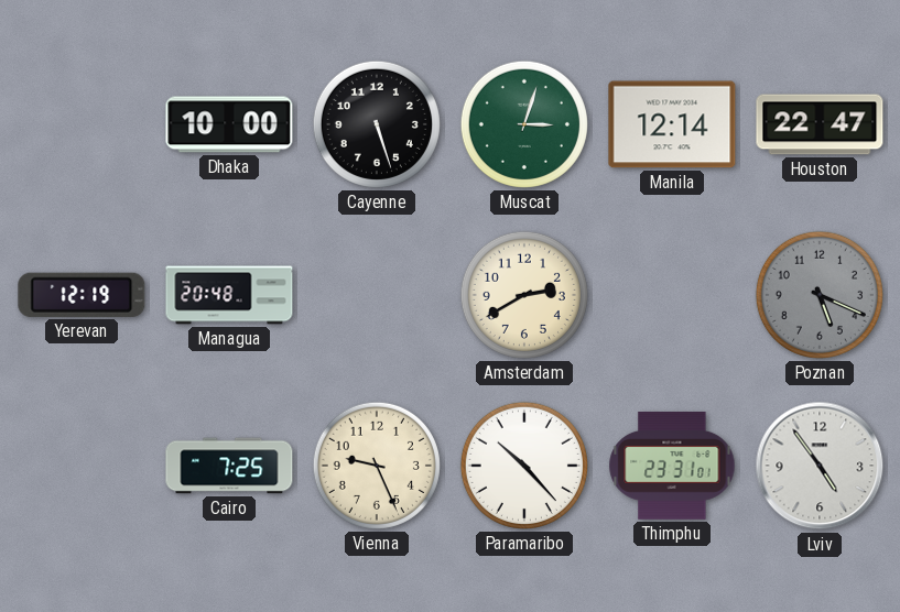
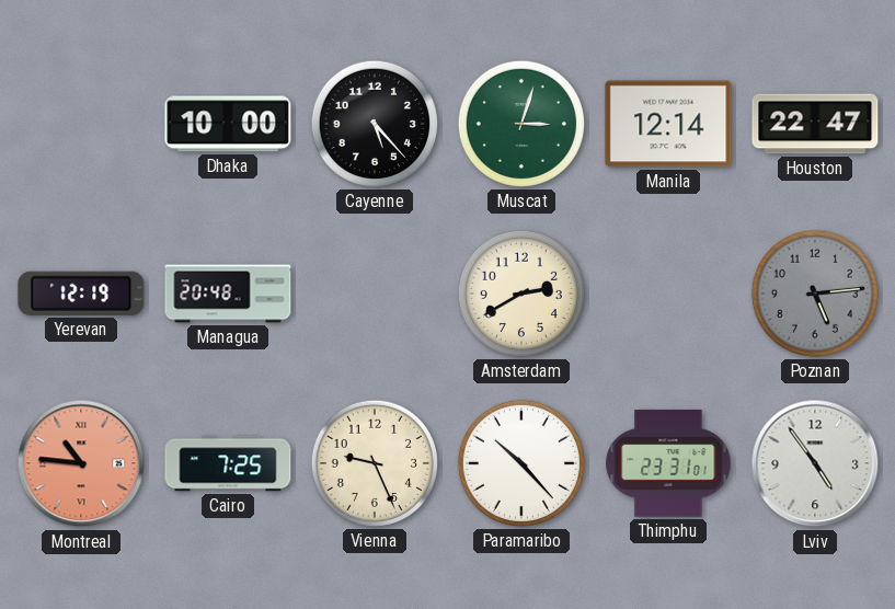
Cayenne: 5:27 -> 5:23 (375, 124)
Poznan: 5:19 -> 5:14 (815, 294)
Montreal: none -> 10:46 (81, 463)
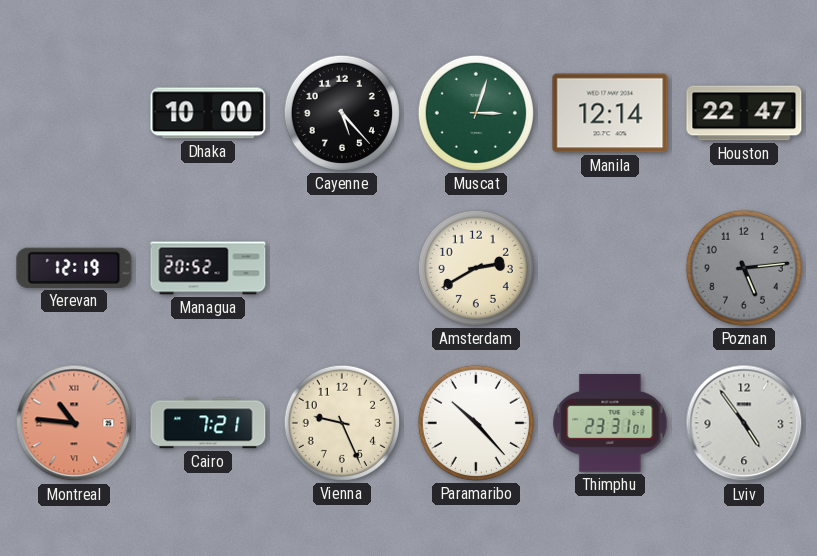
Managua: 20:48 -> 20:52 (208, 268)
Cairo: 7:25 -> 7:21 (208, 423)
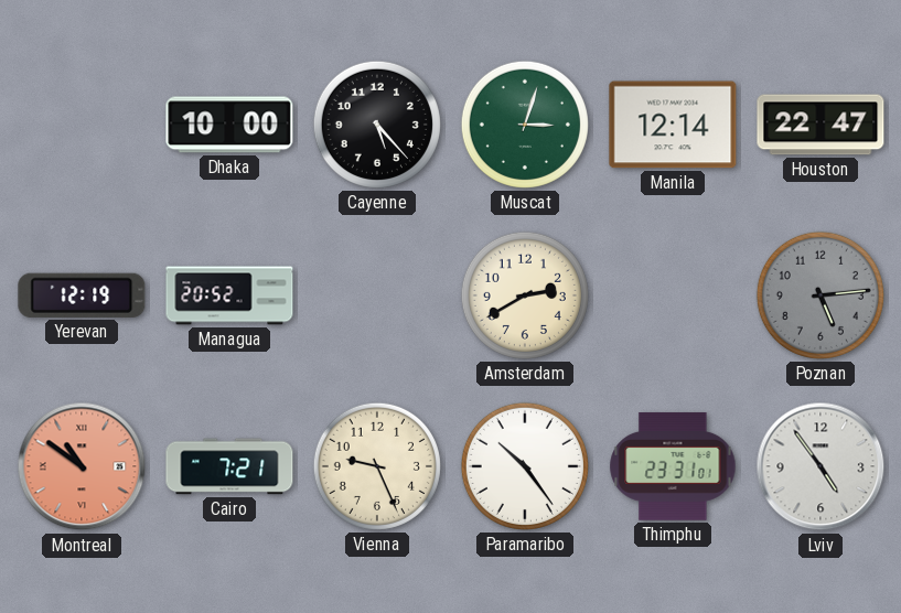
Montreal: 10:46 -> 10:51 (82, 466)
Paramaribo: 10:23 -> 10:24 (525, 466)
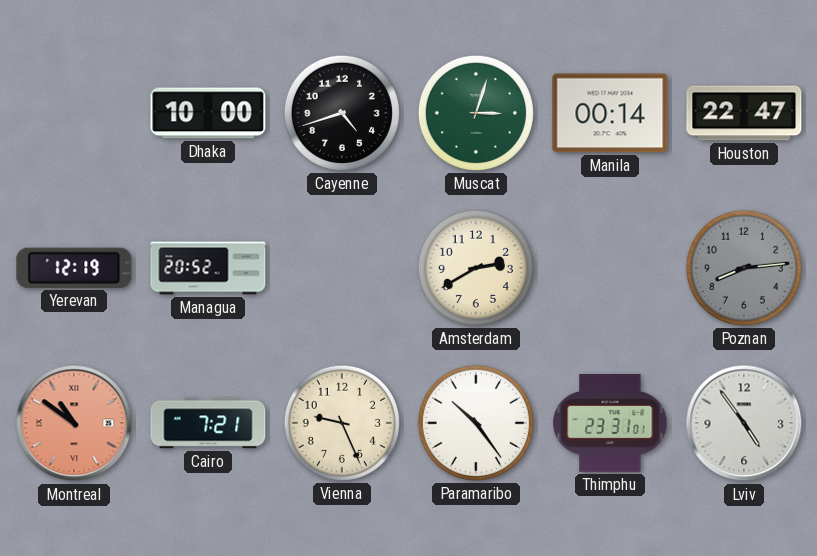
Cayenne: 5:23 -> 4:42 (342, 113)
Manila: 12:14 -> 00:14 (610, 113)
Poznan: 5:14 -> 8:14 (744, 268)
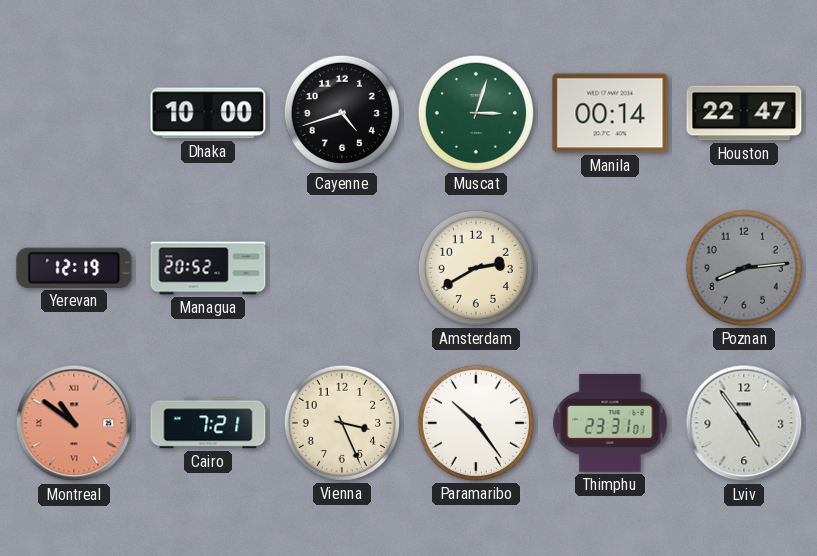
Vienna: 9:26 -> 3:26 (342, 423)
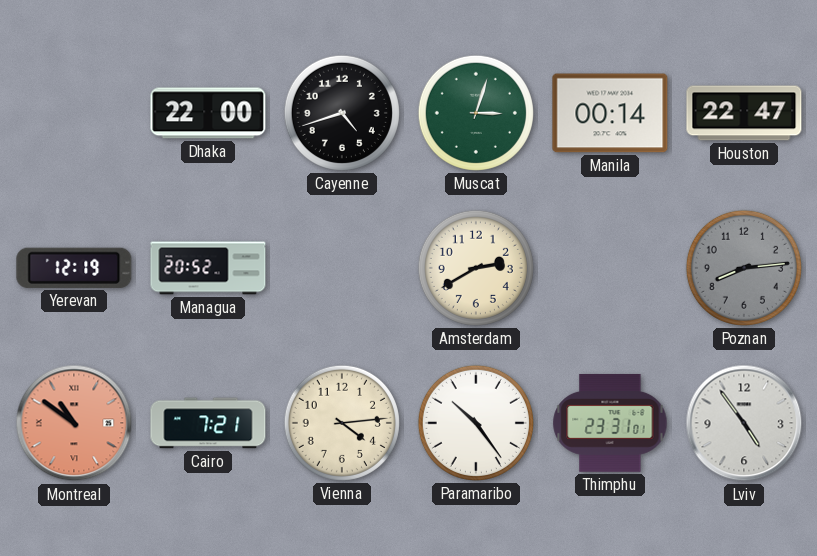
Dhaka: 10:00 -> 22:00 (208, 113)
Vienna: 3:26 -> 4:14 (342, 423)
